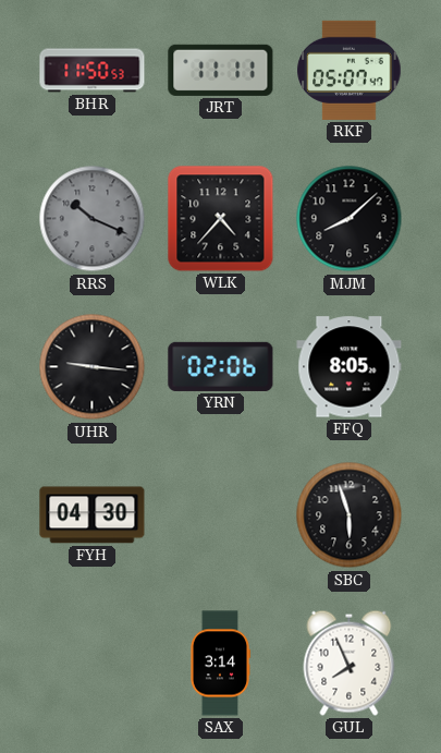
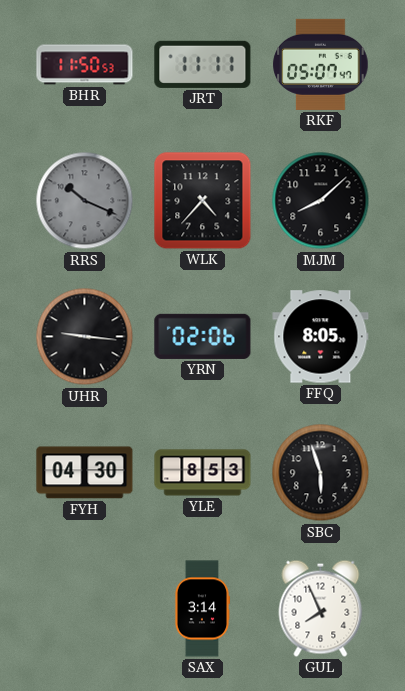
YLE: none -> 8:53 (203, 473)
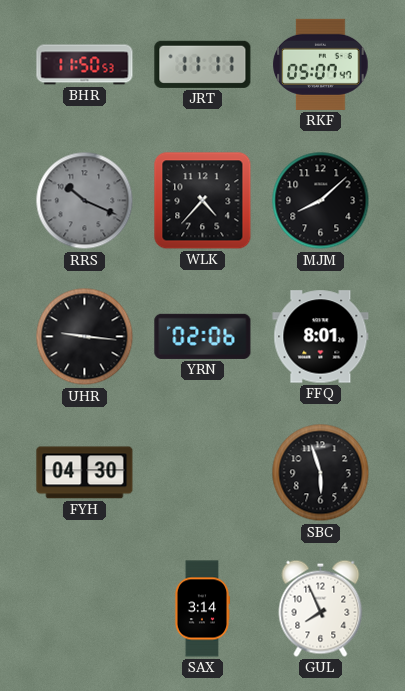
FFQ: 8:05 -> 8:01 (321, 337)
YLE: 8:53 -> none (203, 473)
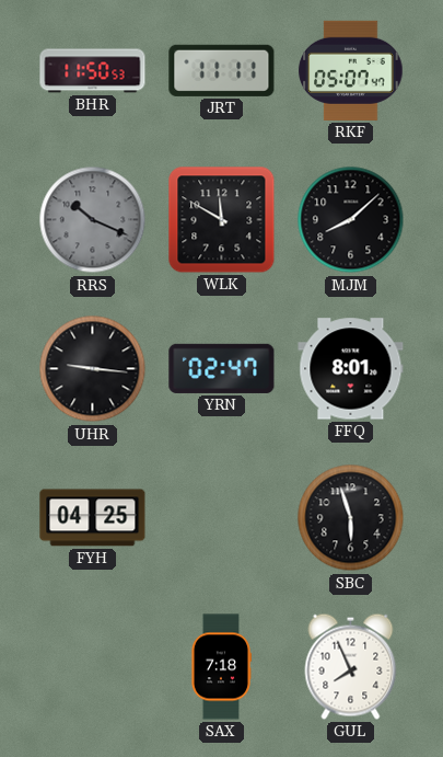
WLK: 4:37 -> 11:50 (222, 220)
YRN: 02:06 -> 02:47 (222, 368)
FYH: 04:30 -> 04:25 (93, 518)
SAX: 3:14 -> 7:18 (220, 667)
